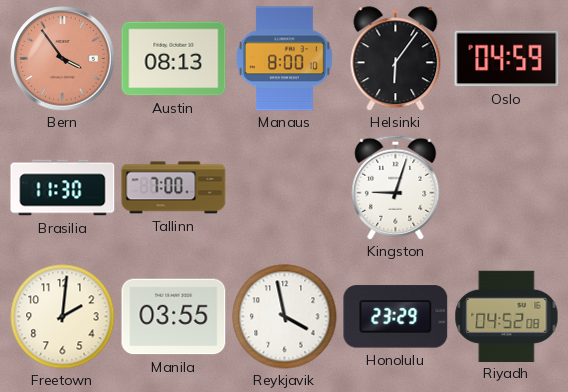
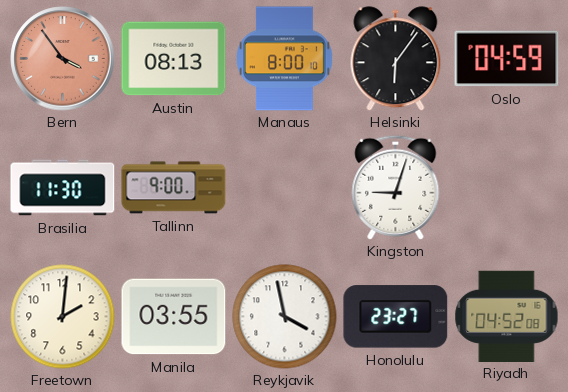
Tallinn: 7:00 -> 9:00 (174, 188)
Honolulu: 23:29 -> 23:27 (396, 317)
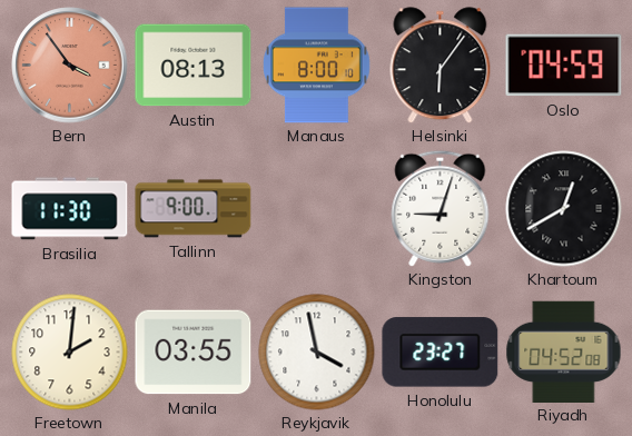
Khartoum: none -> 12:40 (564, 209)
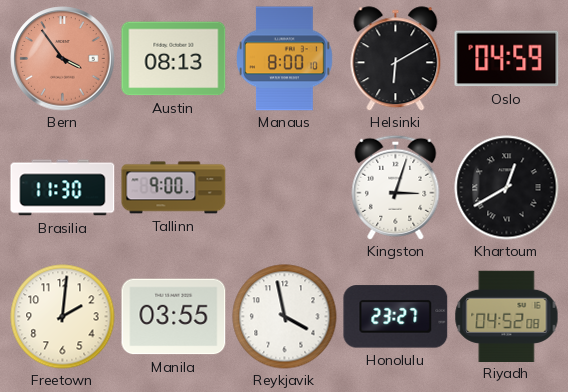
Helsinki: 6:06 -> 6:10 (396, 59)
Kingston: 9:03 -> 3:03 (396, 187)
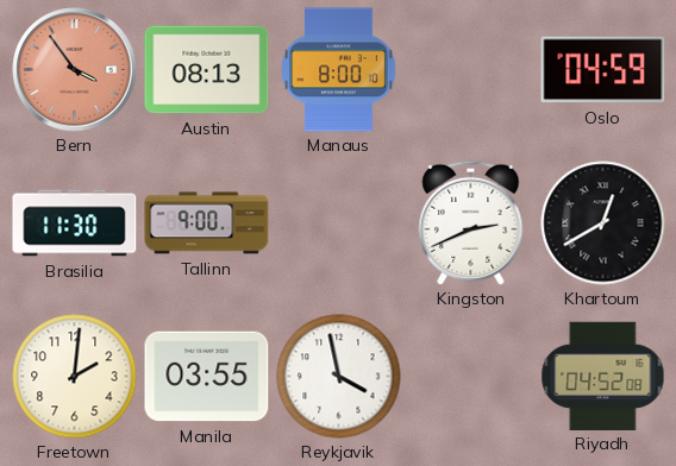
Helsinki: 6:10 -> none (396, 59)
Kingston: 3:03 -> 2:41 (471, 222)
Honolulu: 23:27 -> none (396, 317)
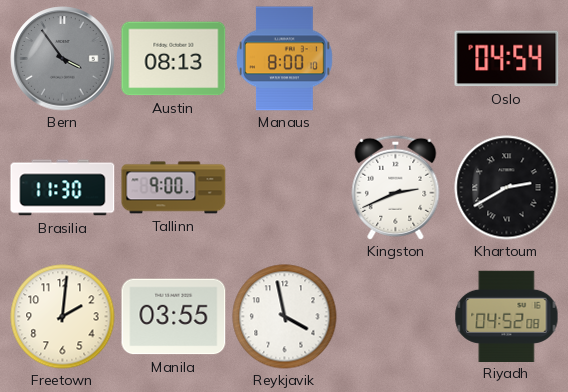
Bern dial: salmon -> grey (63, 59)
Oslo: 04:59 -> 04:54 (507, 59)
Khartoum: 12:40 -> 2:40 (507, 188)
